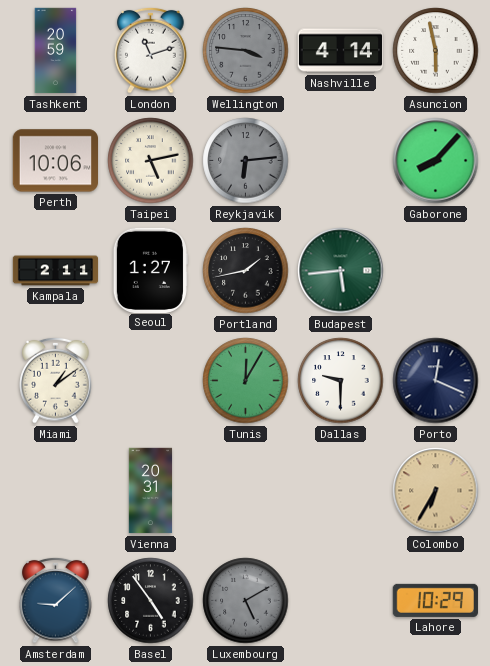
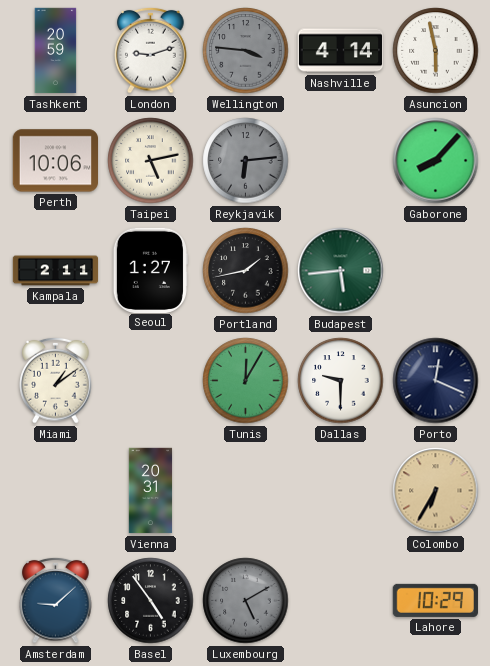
London: 11:12 -> 9:12 (151, 50)
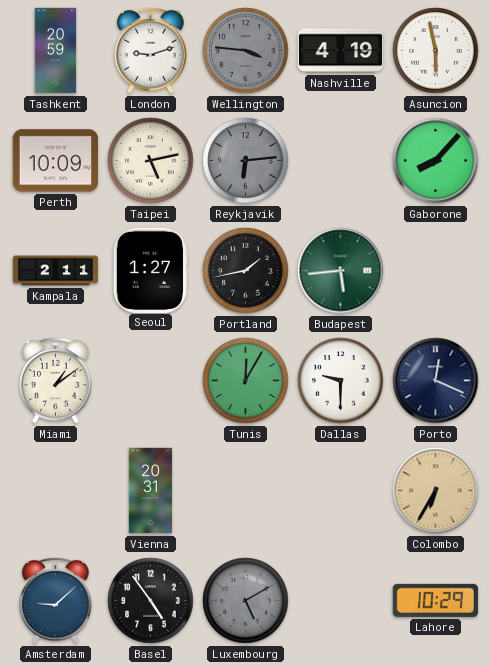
Nashville: 4:14 -> 4:19 (340, 51)
Perth: 10:06 -> 10:09 (55, 161)
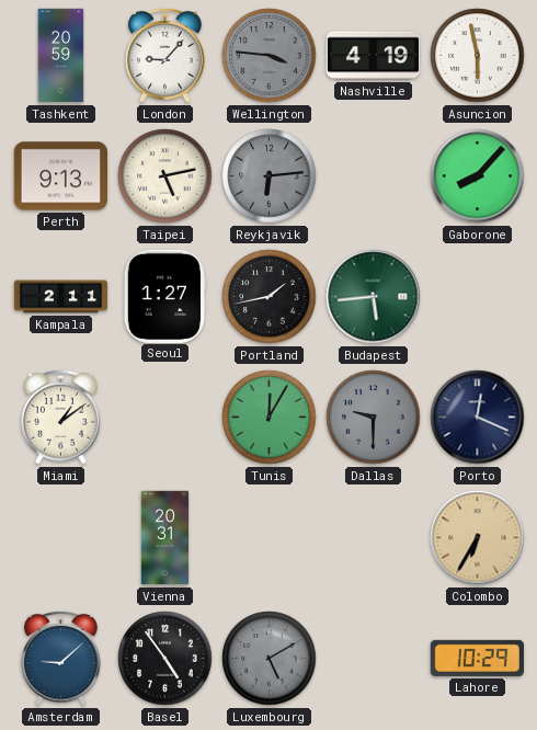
London: 9:12 -> 9:07 (165, 55)
Perth: 10:09 -> 9:13 (60, 176)
Dallas dial: white -> grey (374, 418)
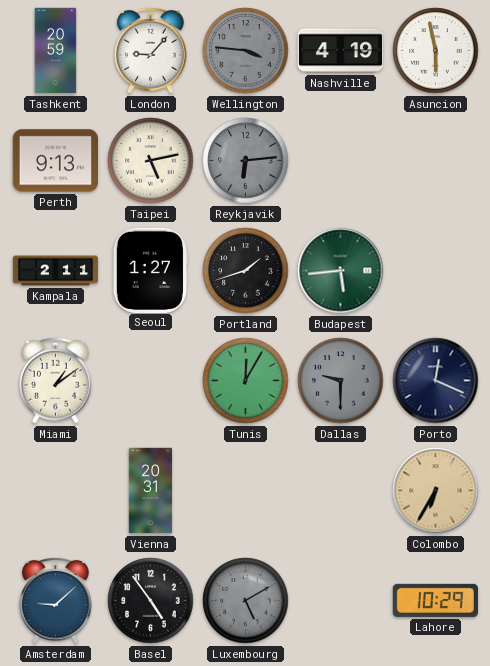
Gaborone: 8:07 -> none (478, 176)
Portland: 1:43 -> 1:42 (246, 271)
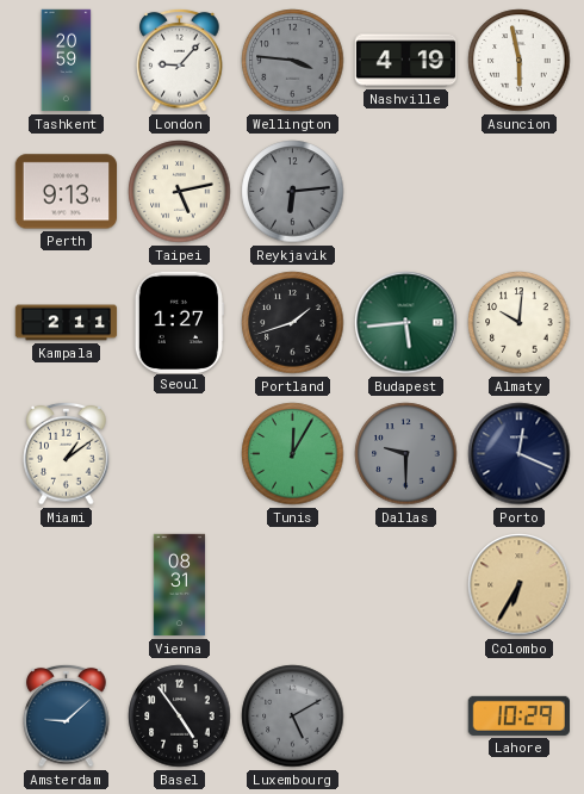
Almaty: none -> 10:01 (520, 323)
Vienna: 20:31 -> 08:31 (180, 585)
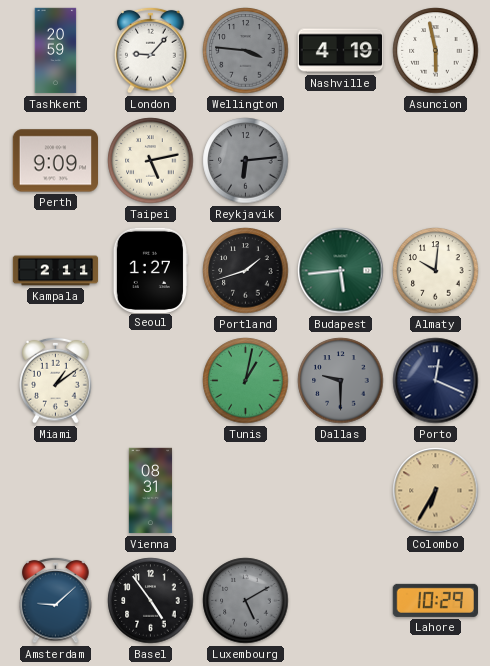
Perth: 9:13 -> 9:09 (55, 161)
Tunis: 12:05 -> 1:02 (246, 381)
